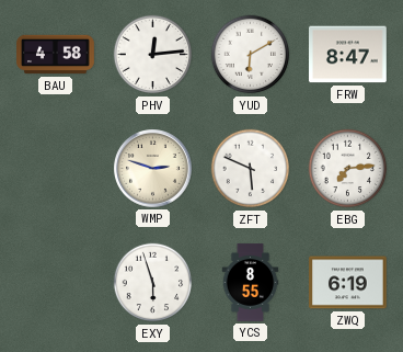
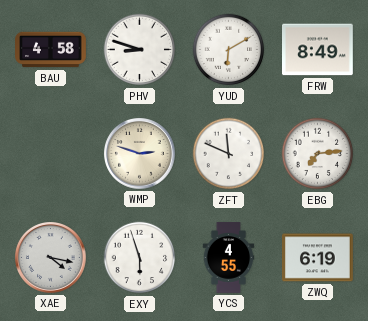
PHV: 12:14 -> 8:48 (140, 50)
FRW: 8:47 -> 8:49 (318, 50)
ZFT: 5:49 -> 11:49 (229, 154)
XAE: none -> 4:17 (51, 258)
YCS: 8:55 -> 4:55 (229, 258)
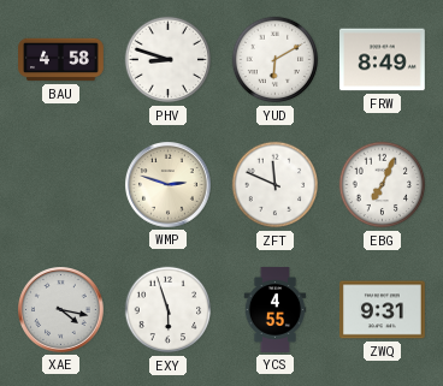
EBG: 7:14 -> 7:04 (383, 185)
ZWQ: 6:19 -> 9:31 (383, 310)
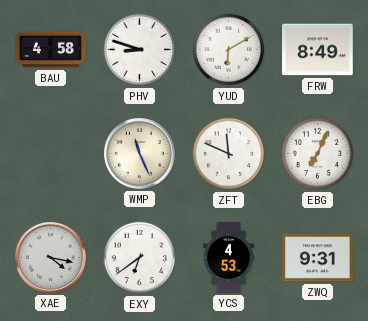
WMP: 2:48 -> 11:26 (140, 154)
EXY: 5:57 -> 6:39 (140, 258)
YCS: 4:55 -> 4:53 (229, 258)
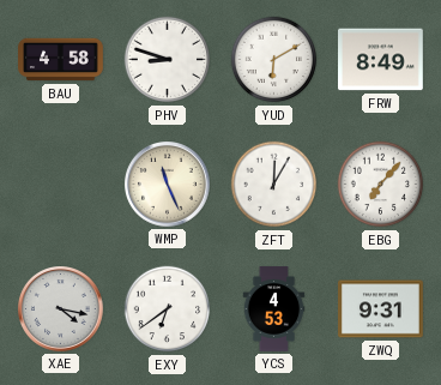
ZFT: 11:49 -> 12:05 (274, 185)
EBG: 7:04 -> 7:07 (381, 185)
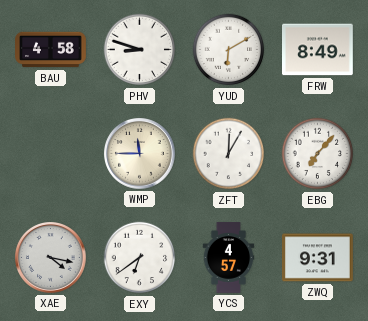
WMP: 11:26 -> 11:45 (140, 154)
YCS: 4:53 -> 4:57 (229, 258)
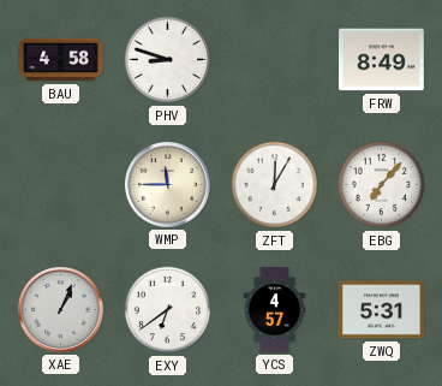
YUD: 6:10 -> none (229, 50)
XAE: 4:17 -> 1:04 (61, 310)
ZWQ: 9:31 -> 5:31 (382, 310)
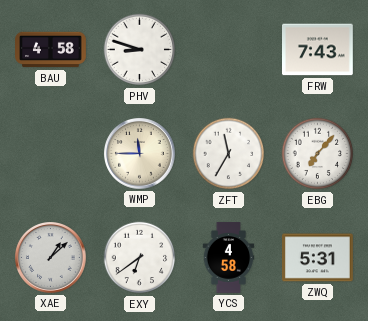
FRW: 8:49 -> 7:43 (318, 50)
ZFT: 12:05 -> 11:35 (229, 154)
XAE: 1:04 -> 1:08 (51, 258)
YCS: 4:57 -> 4:58 (229, 258)
